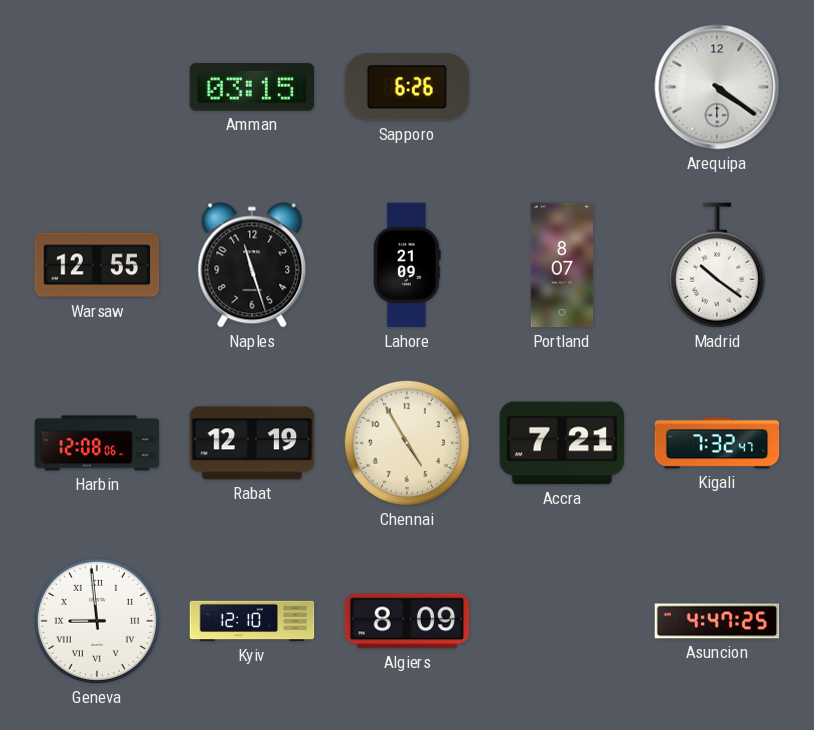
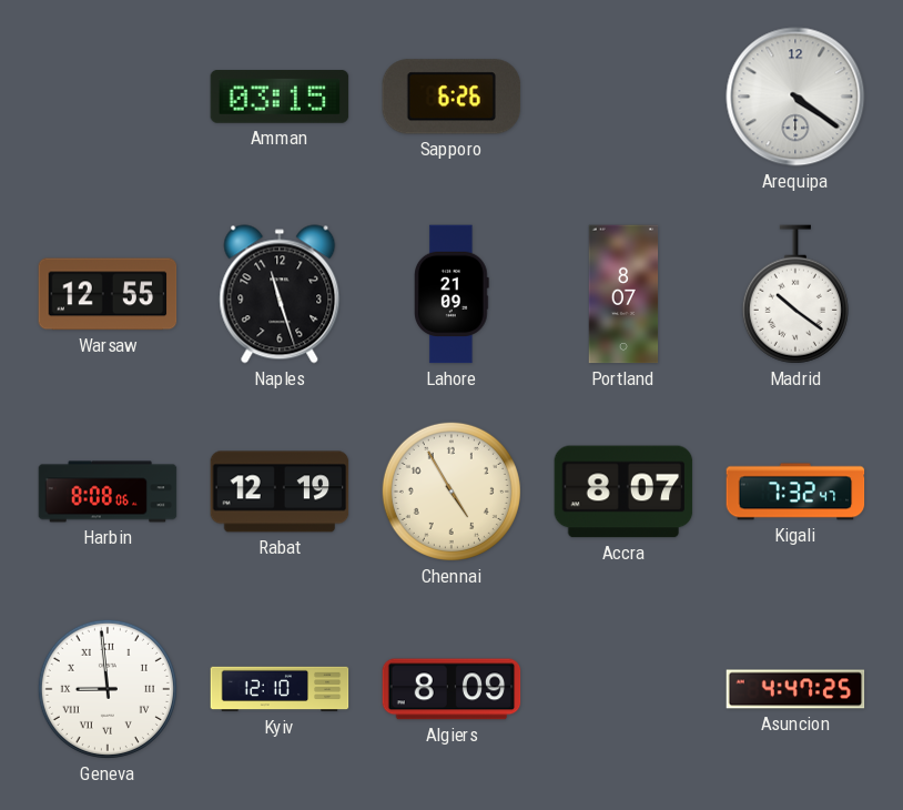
Harbin: 12:08 -> 8:08 (108, 492)
Accra: 7:21 -> 8:07 (623, 492)
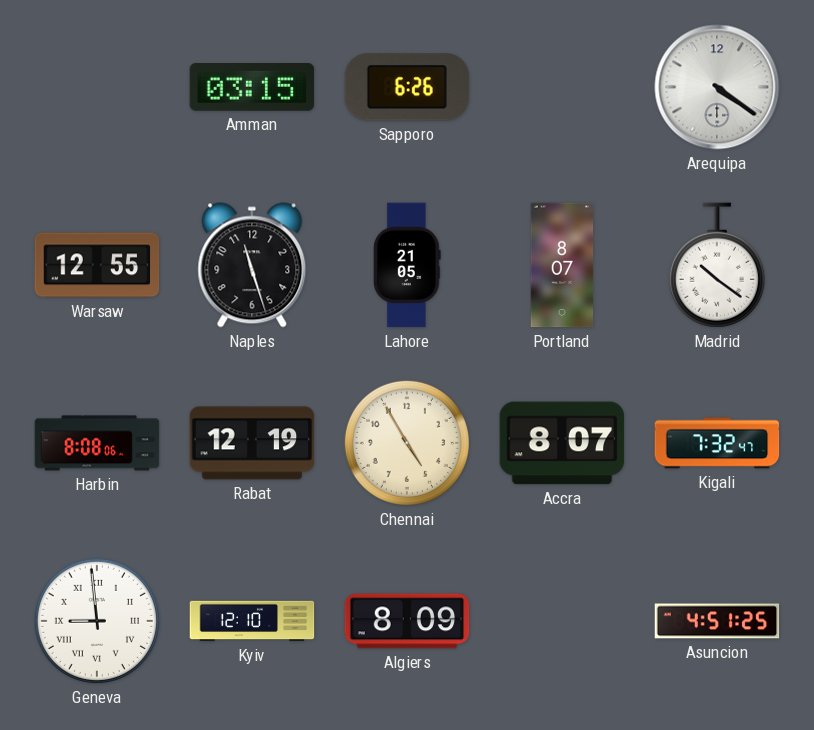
Lahore: 21:09 -> 21:05 (408, 265)
Asuncion: 4:47 -> 4:51 (717, 621)
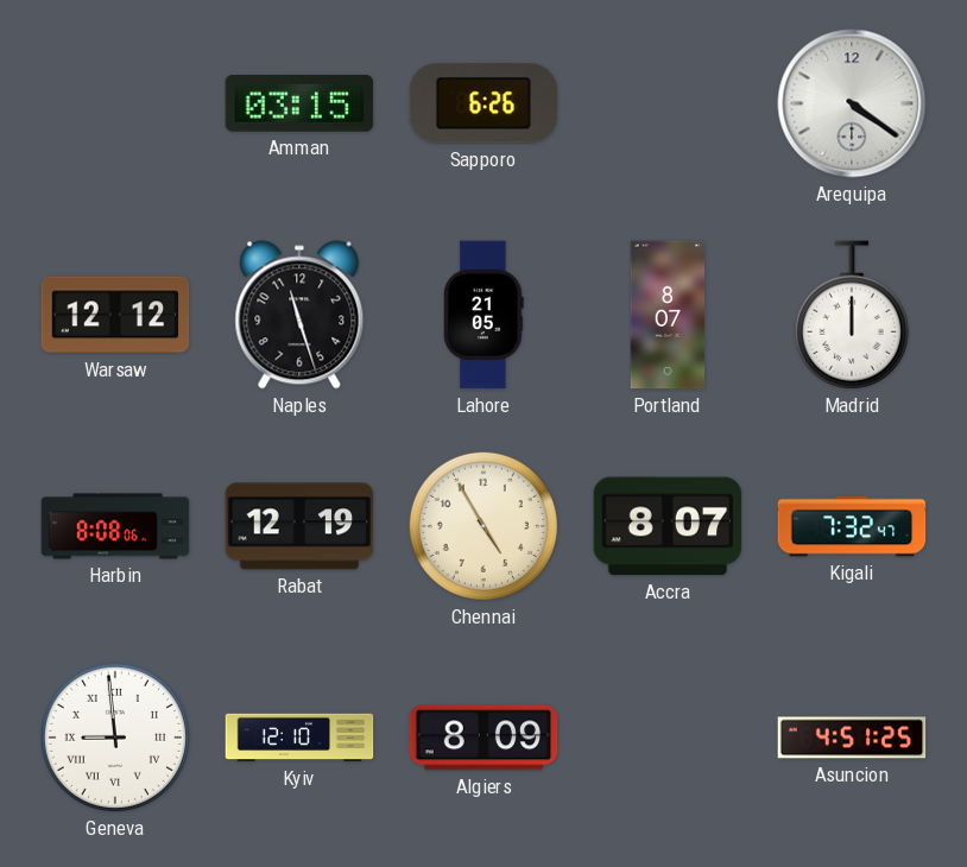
Warsaw: 12:55 -> 12:12 (115, 315)
Madrid: 10:21 -> 12:00 (852, 315)
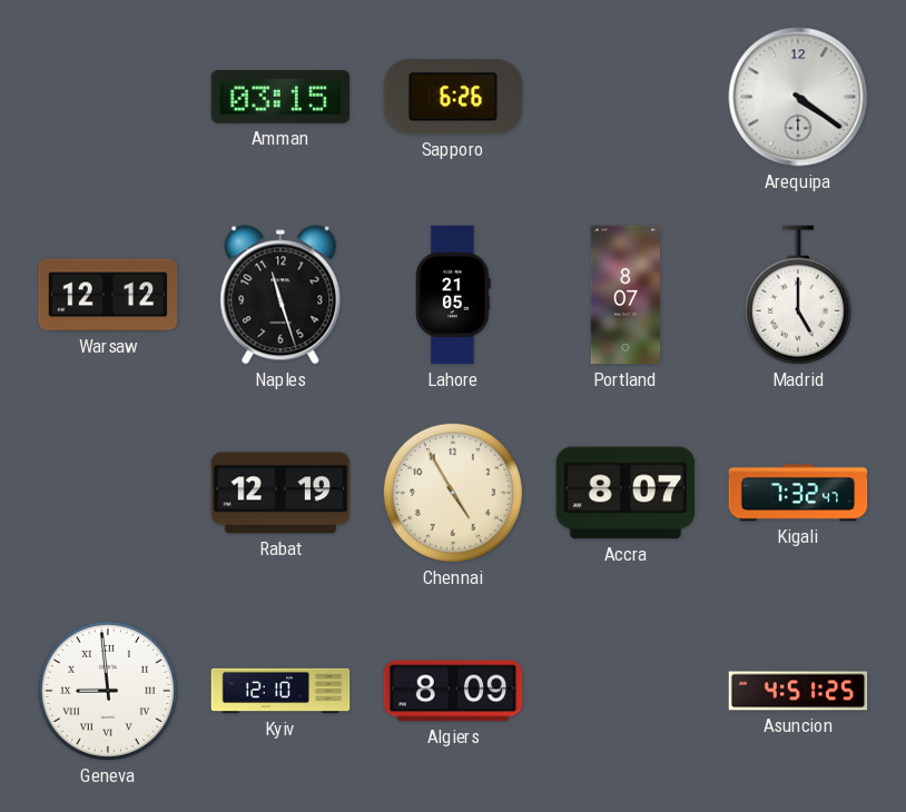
Madrid: 12:00 -> 5:00 (798, 295)
Harbin: 8:08 -> none (115, 526)
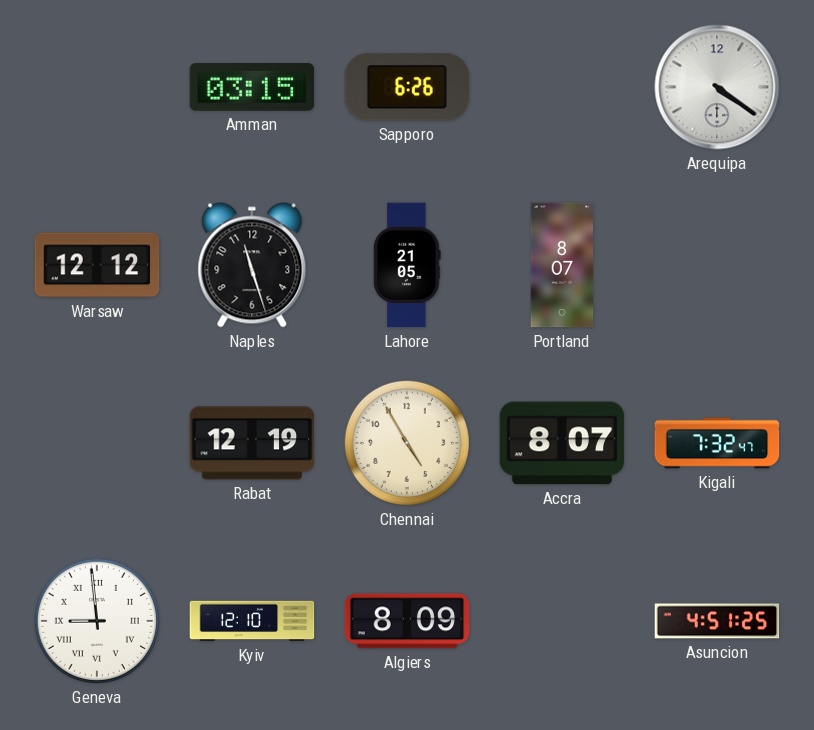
Madrid: 5:00 -> none (798, 295)
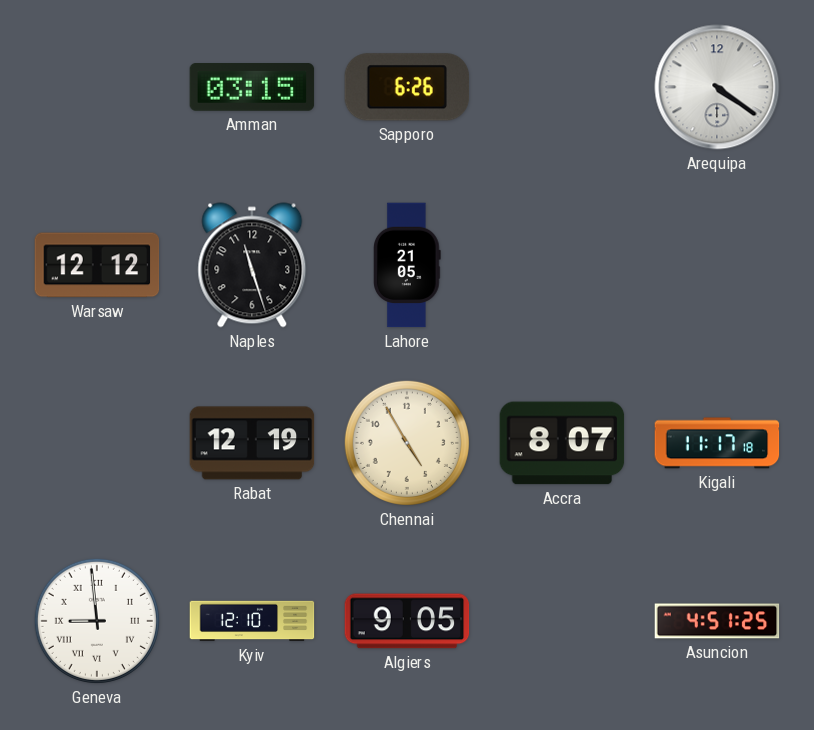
Portland: 8:07 -> none (562, 265)
Kigali: 7:32 -> 11:17 (717, 443)
Algiers: 8:09 -> 9:05 (407, 621)
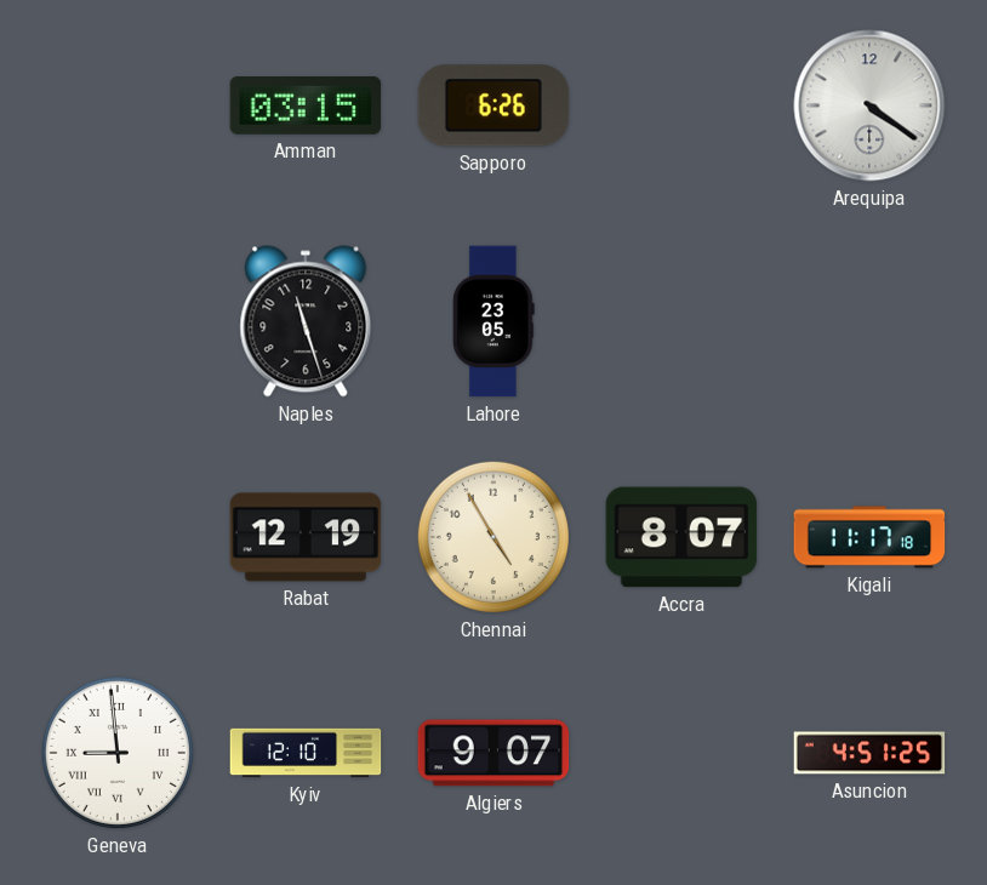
Warsaw: 12:12 -> none (97, 265)
Lahore: 21:05 -> 23:05 (495, 321)
Algiers: 9:05 -> 9:07 (493, 753)
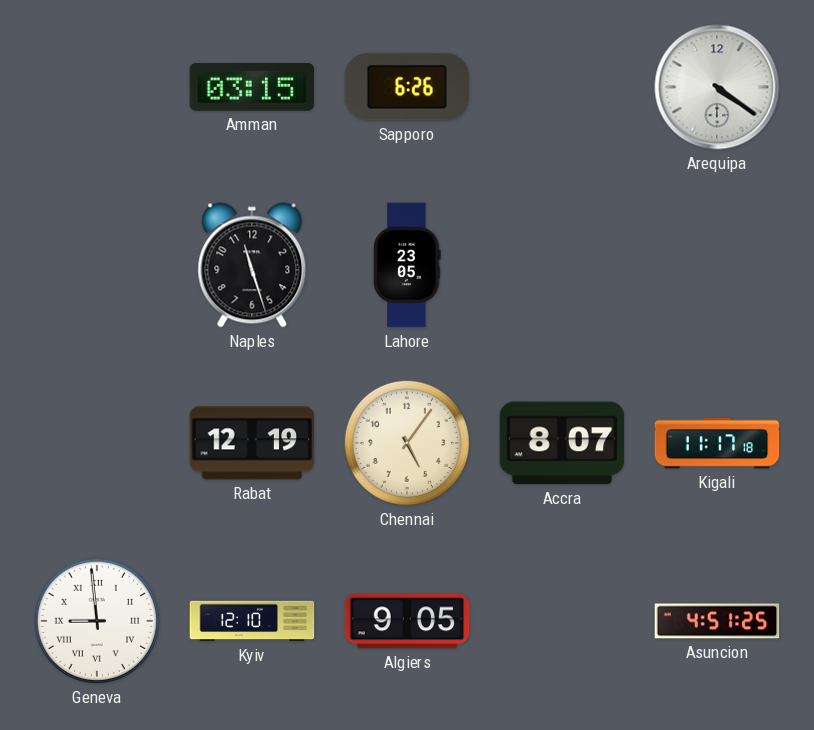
Chennai: 4:55 -> 5:06 (407, 443)
Algiers: 9:07 -> 9:05 (407, 621)
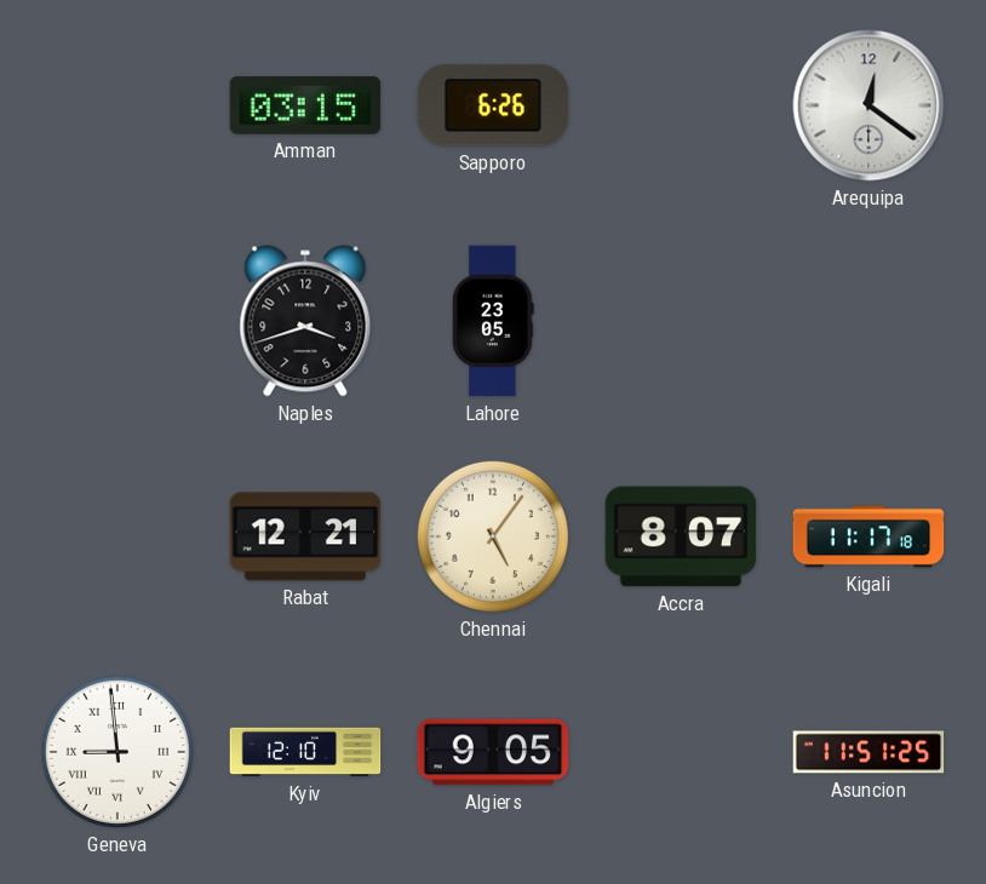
Arequipa: 4:21 -> 12:21 (869, 105)
Naples: 11:27 -> 3:42 (305, 321)
Rabat: 12:19 -> 12:21 (305, 536)
Asuncion: 4:51 -> 11:51 (869, 752)
